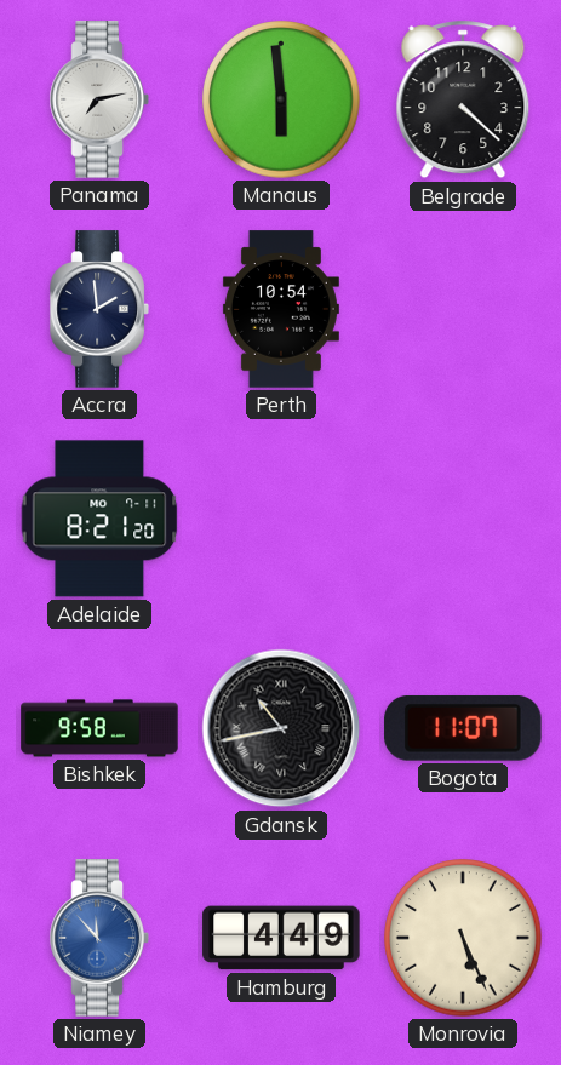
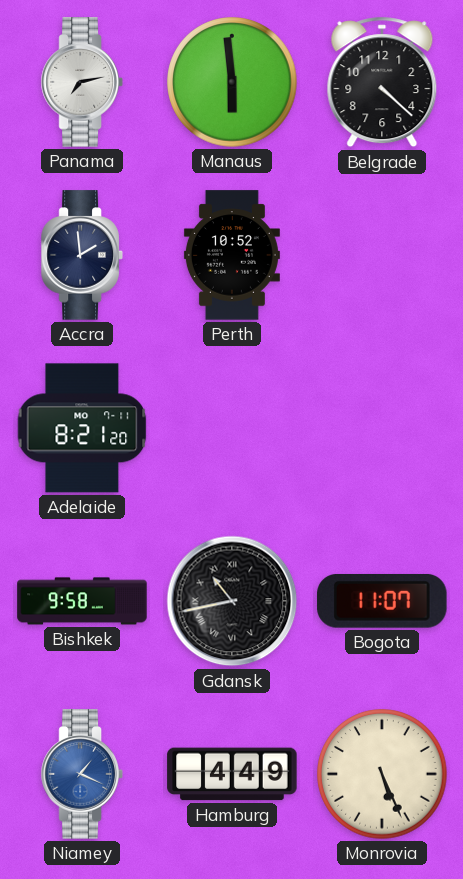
Perth: 10:54 -> 10:52 (232, 255)
Niamey: 11:53 -> 1:19 (82, 774)
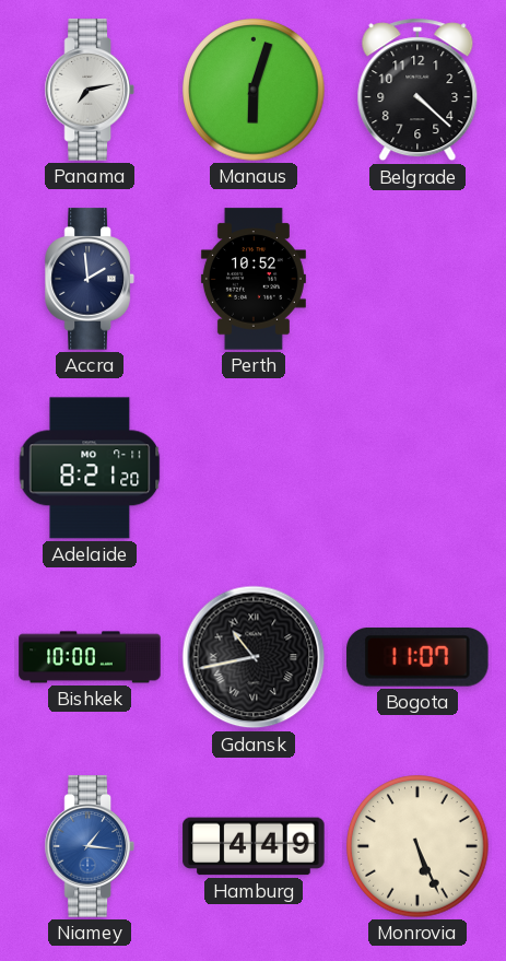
Manaus: 5:59 -> 6:03 (254, 90)
Bishkek: 9:58 -> 10:00 (90, 657)
Niamey: 1:19 -> 1:16 (90, 846)
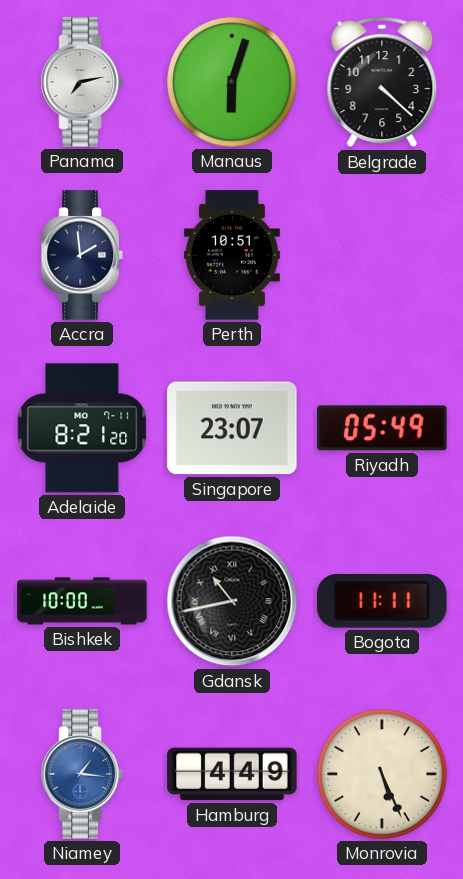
Perth: 10:52 -> 10:51 (232, 255)
Singapore: none -> 23:07 (232, 428)
Riyadh: none -> 05:49 (382, 428)
Bogota: 11:07 -> 11:11 (382, 601)
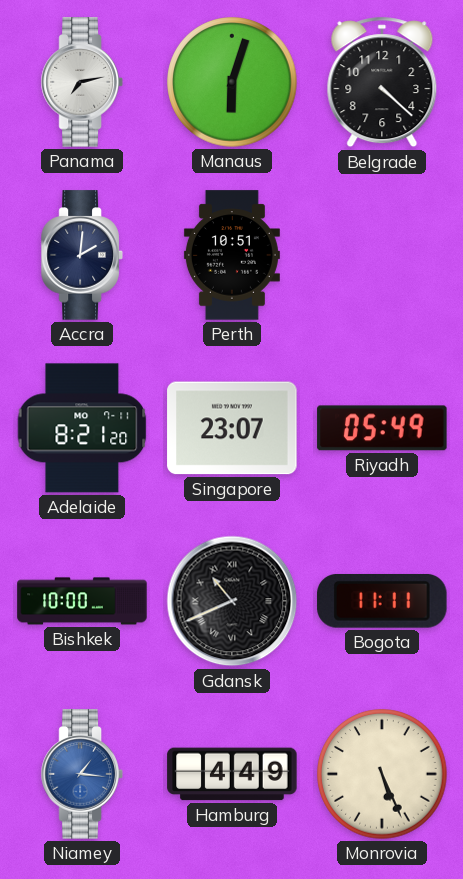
Accra: 1:59 -> 2:01 (82, 255)
Gdansk: 10:43 -> 10:41 (232, 601)
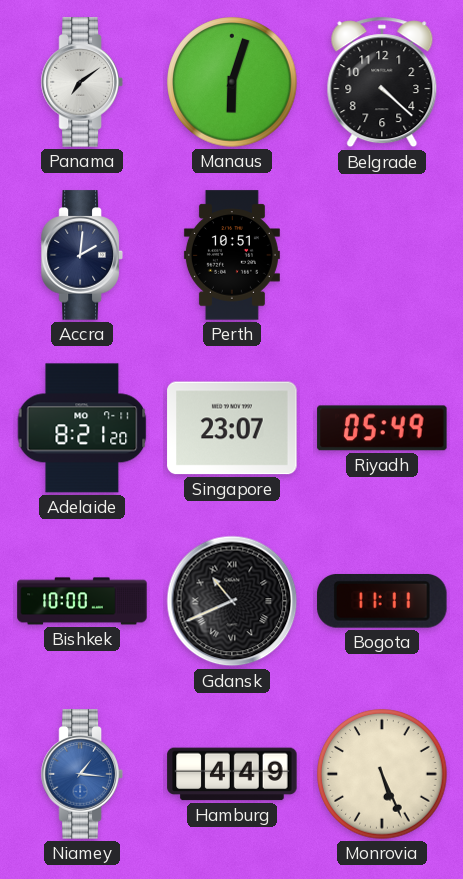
Panama: 7:13 -> 7:09 (82, 82)
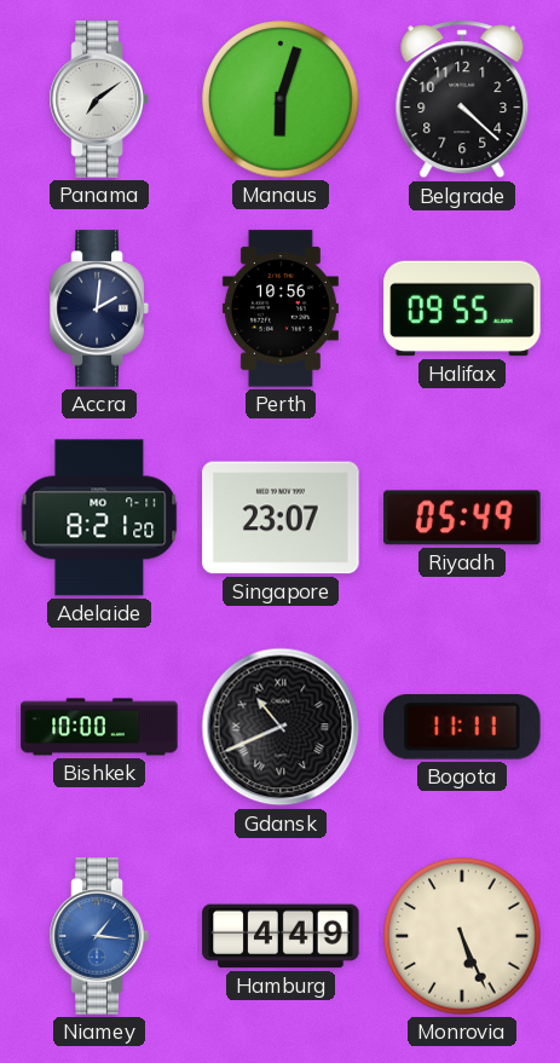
Perth: 10:51 -> 10:56 (281, 308)
Halifax: none -> 09:55 (462, 308)
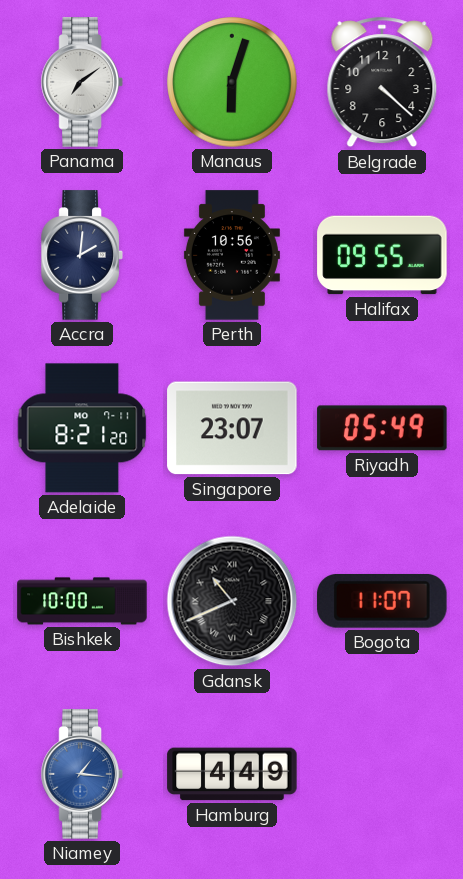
Bogota: 11:11 -> 11:07 (382, 601)
Monrovia: 5:26 -> none (462, 936)
